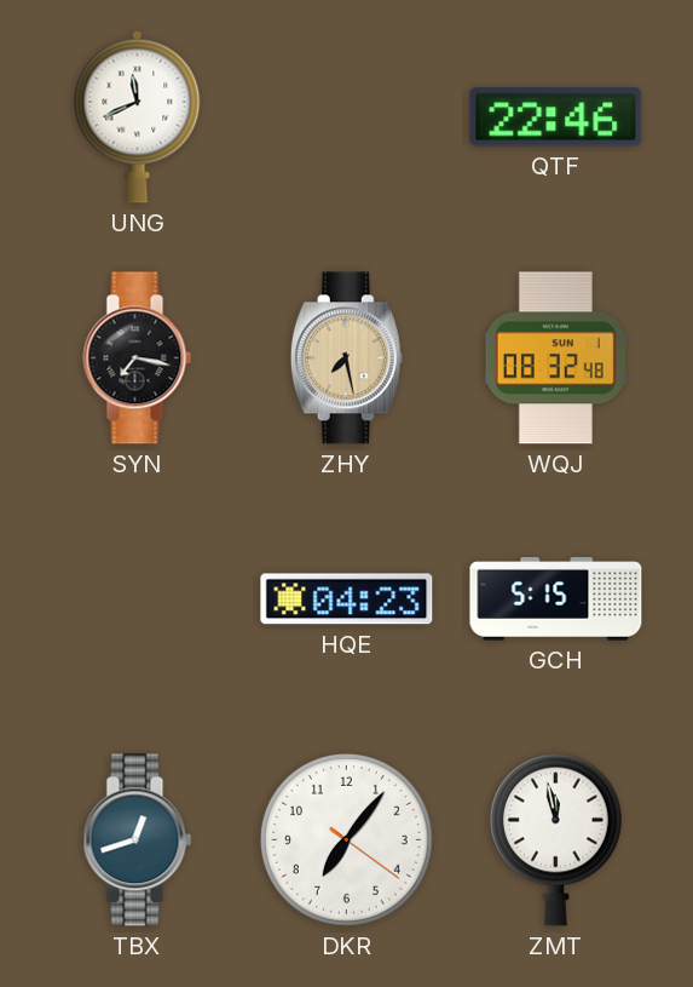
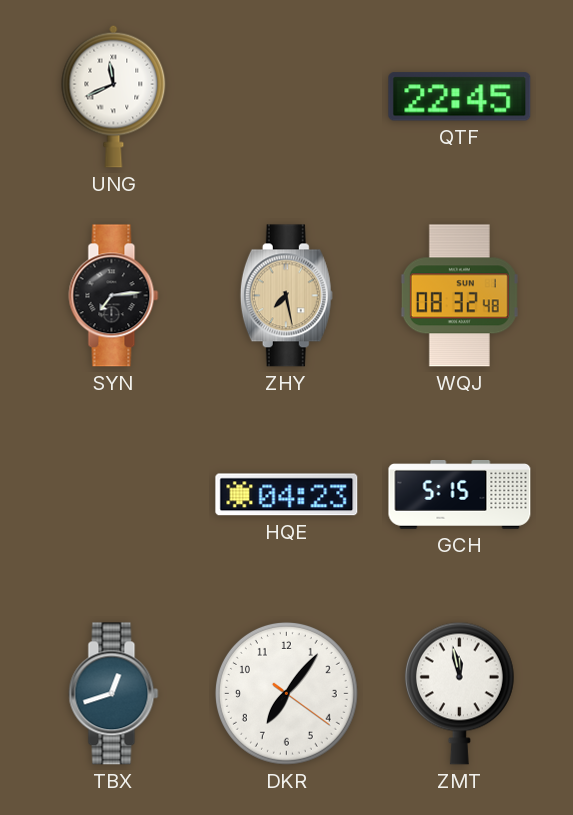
QTF: 22:46 -> 22:45 (460, 97)
SYN: 7:17 -> 7:14 (114, 296)
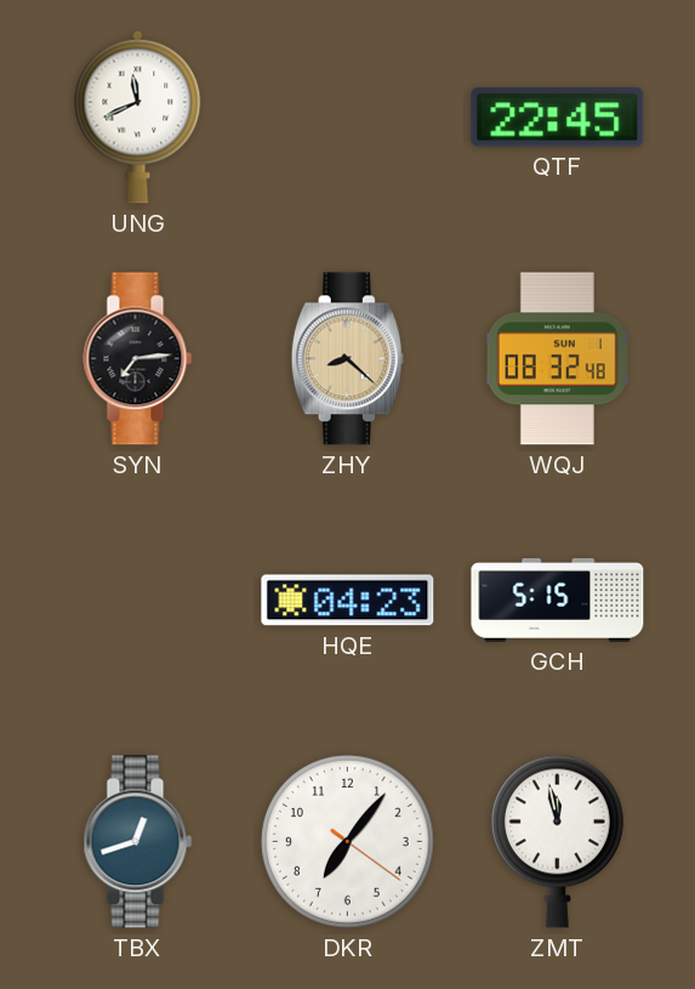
ZHY: 7:28 -> 8:22 (347, 359)
